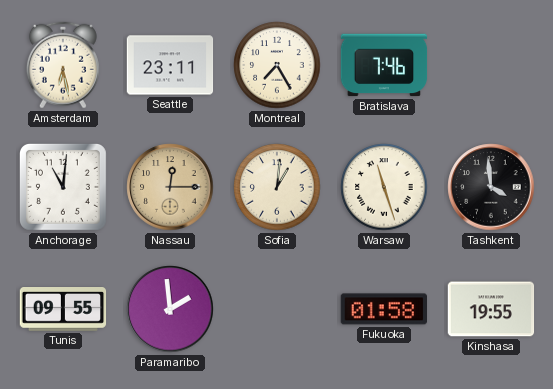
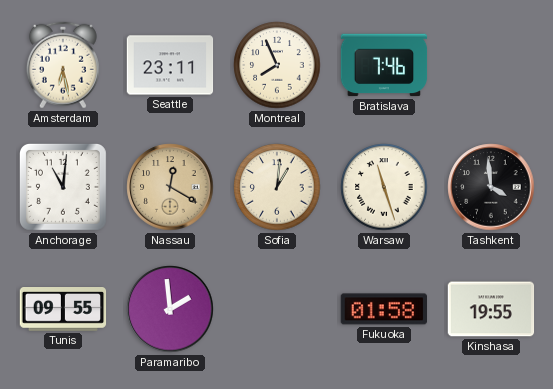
Montreal: 7:25 -> 7:56 (277, 65)
Nassau: 12:15 -> 12:20 (170, 187)
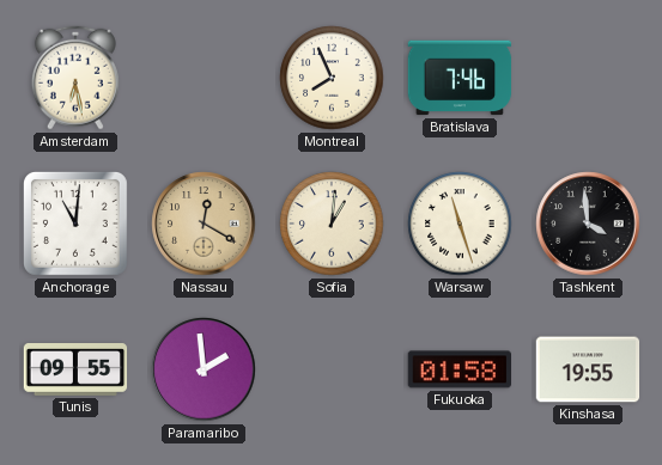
Seattle: 23:11 -> none (170, 65)
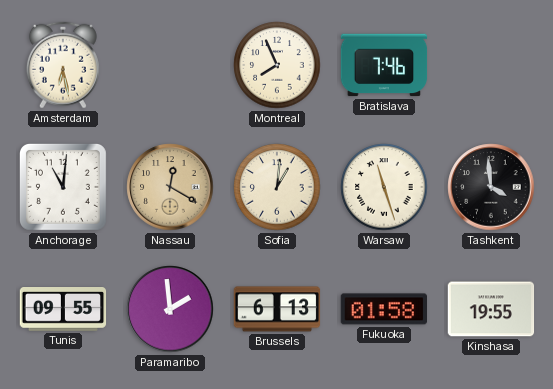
Brussels: none -> 6:13 (277, 309)
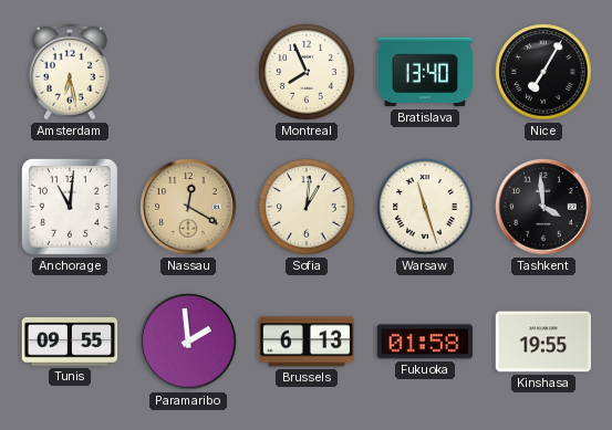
Bratislava: 7:46 -> 13:40 (425, 72)
Nice: none -> 7:05 (543, 72)
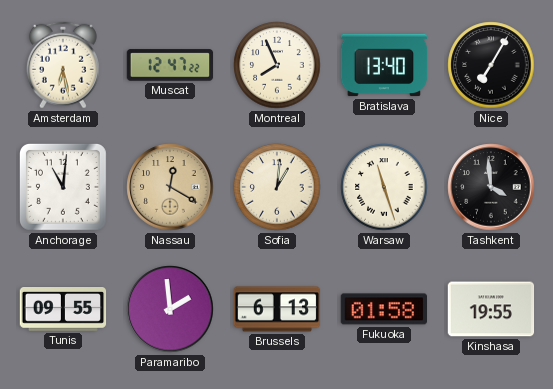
Muscat: none -> 12:47 (170, 65)
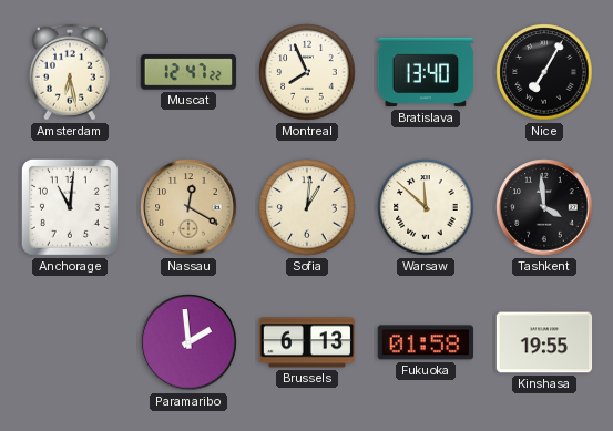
Warsaw: 11:27 -> 11:52 (426, 207)
Tunis: 09:55 -> none (63, 310)
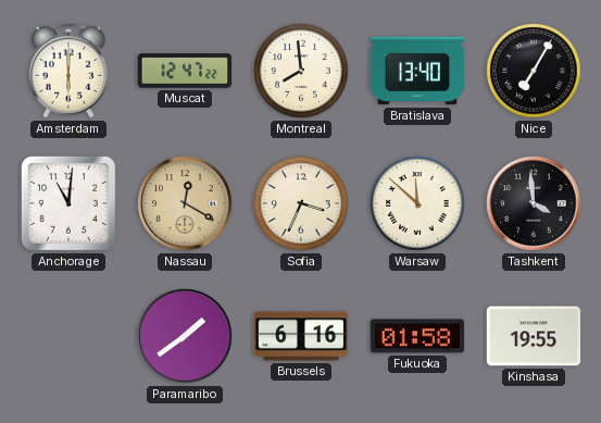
Amsterdam: 6:28 -> 6:00 (68, 71)
Montreal: 7:56 -> 7:59 (301, 71)
Sofia: 1:01 -> 3:34 (301, 203)
Paramaribo: 1:59 -> 1:39 (185, 336)
Brussels: 6:13 -> 6:16 (301, 336)
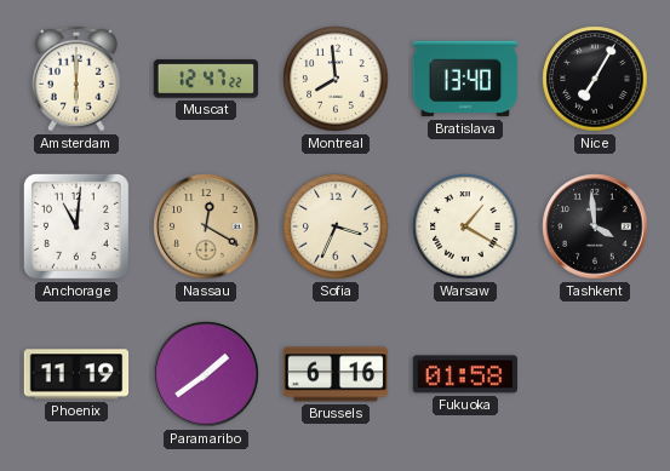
Warsaw: 11:52 -> 1:20 (465, 226)
Phoenix: none -> 11:19 (76, 374)
Kinshasa: 19:55 -> none (534, 336)
